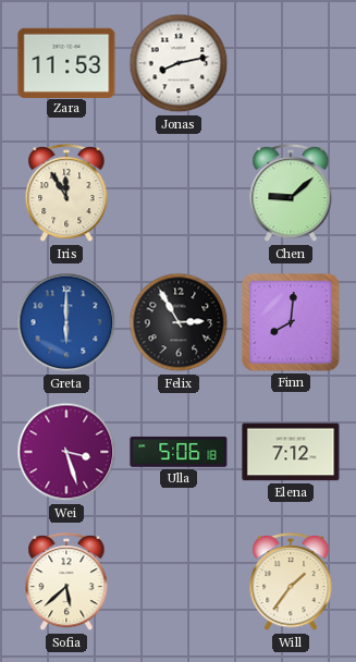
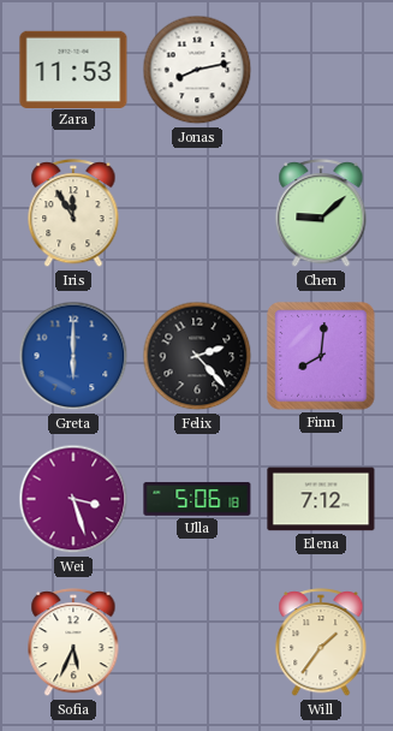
Felix: 2:55 -> 2:23 (197, 356)
Sofia: 5:38 -> 5:34 (73, 643)
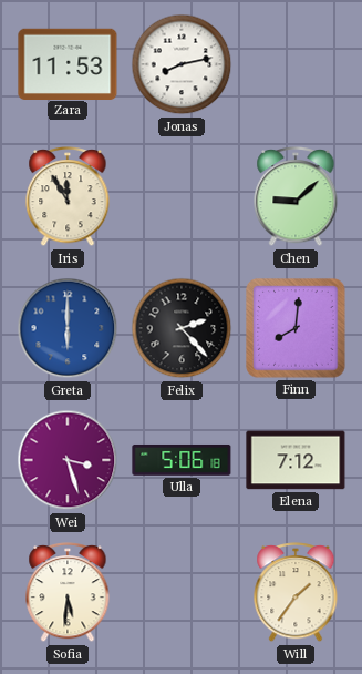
Sofia: 5:34 -> 5:31 (68, 593)
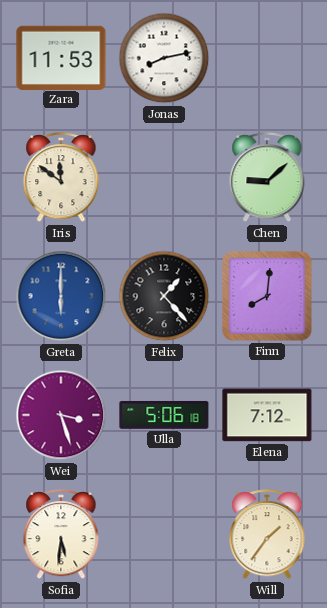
Iris: 11:55 -> 11:51 (61, 178)
Felix: 2:23 -> 1:23 (164, 296)
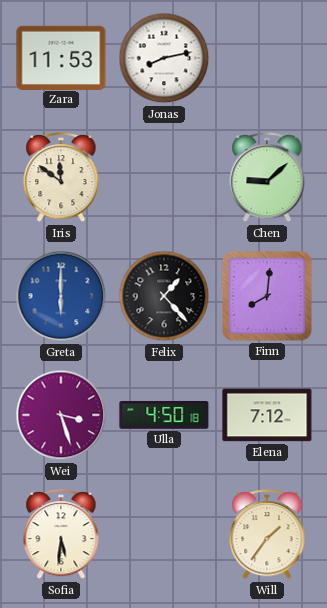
Ulla: 5:06 -> 4:50 (164, 415)
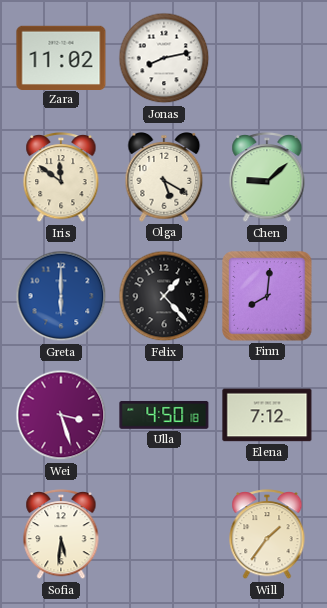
Zara: 11:53 -> 11:02 (61, 57)
Olga: none -> 5:20 (164, 178)
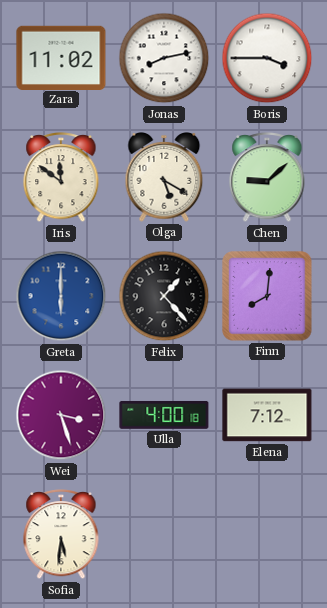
Boris: none -> 3:45 (267, 58)
Ulla: 4:50 -> 4:00 (164, 415)
Will: 1:36 -> none (267, 535)
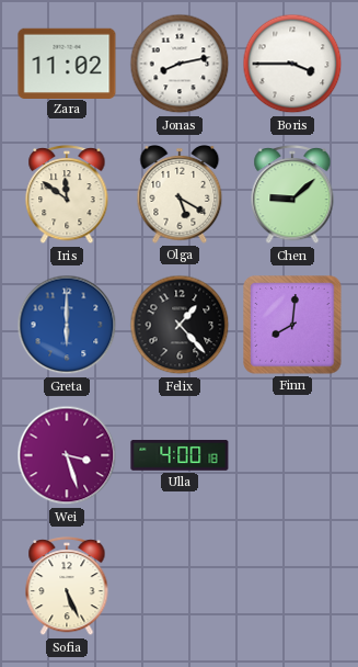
Elena: 7:12 -> none (267, 415)
Sofia: 5:31 -> 5:26 (67, 587)
